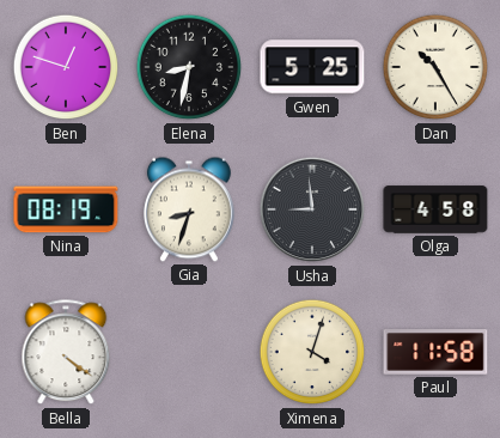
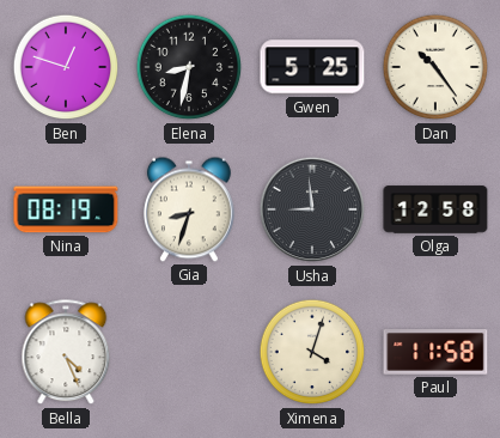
Dan: 10:25 -> 10:24 (435, 67)
Olga: 4:58 -> 12:58 (435, 209)
Bella: 4:21 -> 4:26 (66, 353)
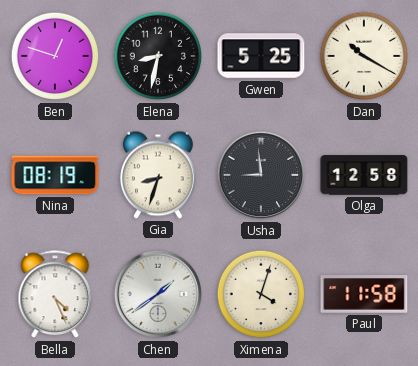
Dan: 10:24 -> 10:20 (364, 56)
Chen: none -> 1:39 (158, 294)
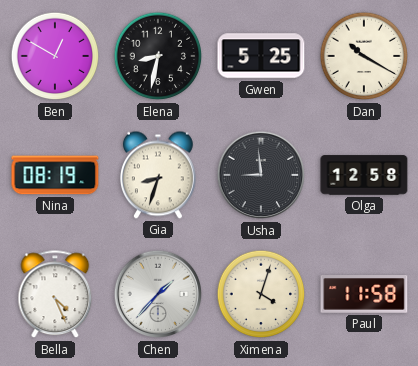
Ben: 12:48 -> 12:50 (55, 56)
Chen: 1:39 -> 1:37 (158, 294)
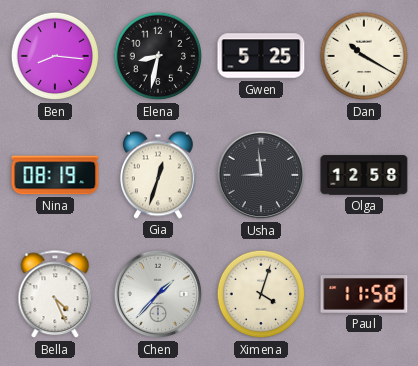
Ben: 12:50 -> 8:16 (55, 56)
Gia: 8:33 -> 12:33 (158, 175)
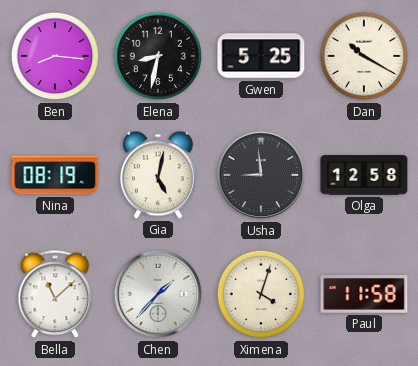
Gia: 12:33 -> 5:02 (158, 175)
Bella: 4:26 -> 11:08 (55, 295)
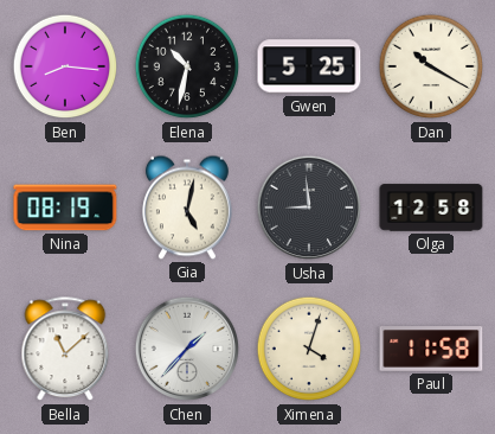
Elena: 8:32 -> 10:32 (187, 66)
